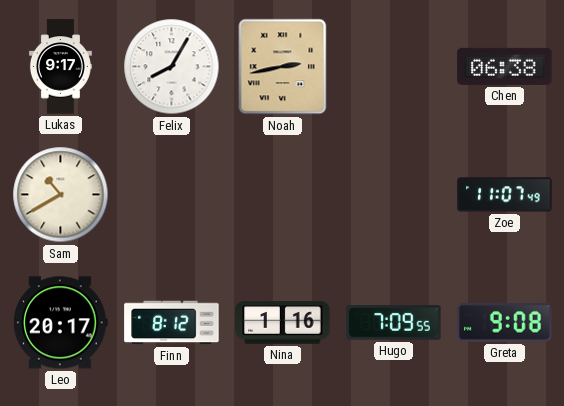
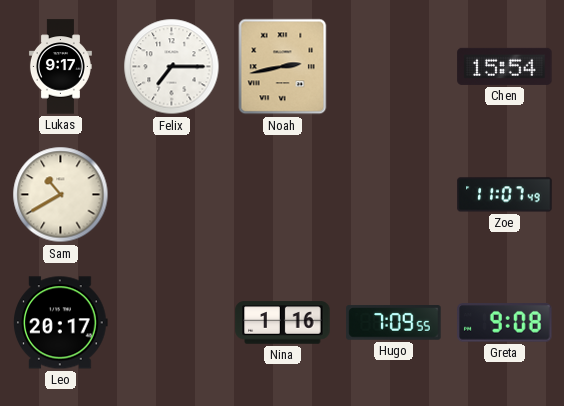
Felix: 8:05 -> 7:15 (172, 67)
Chen: 06:38 -> 15:54 (505, 66)
Finn: 8:12 -> none (172, 323)
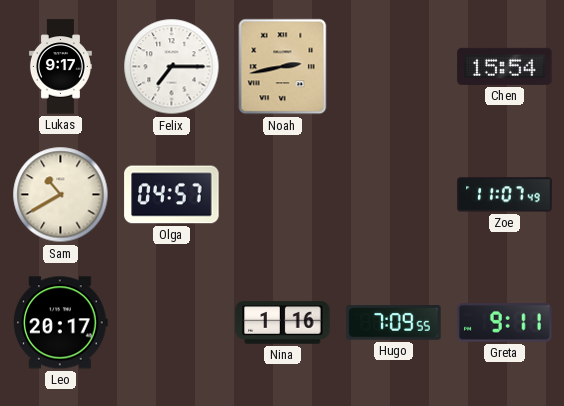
Olga: none -> 04:57 (172, 195)
Greta: 9:08 -> 9:11 (505, 323)
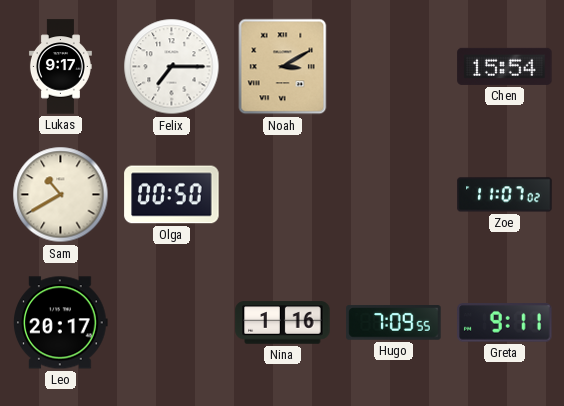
Noah: 2:43 -> 3:10 (283, 67)
Olga: 04:57 -> 00:50 (172, 195)
Zoe: 11:07:49 -> 11:07:02 (505, 195)
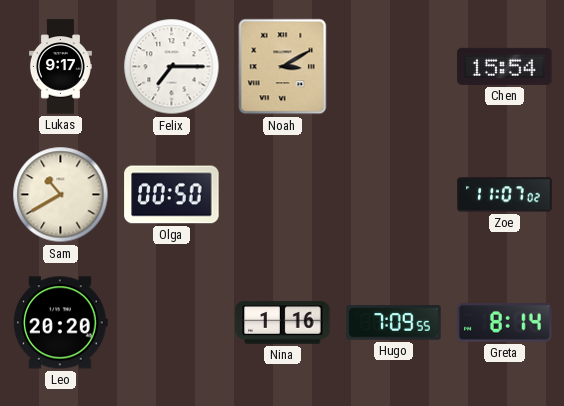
Leo: 20:17 -> 20:20 (61, 323)
Greta: 9:11 -> 8:14 (505, 323)
